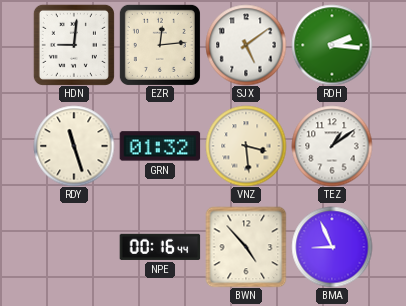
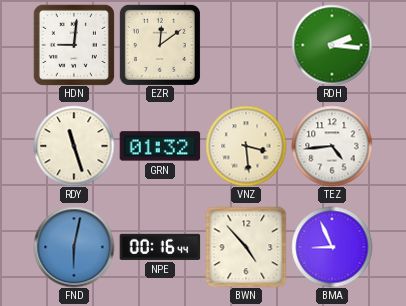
EZR: 12:14 -> 12:09 (160, 45)
SJX: 5:09 -> none (246, 45)
TEZ: 1:09 -> 4:44 (332, 146)
FND: none -> 6:02 (74, 247)
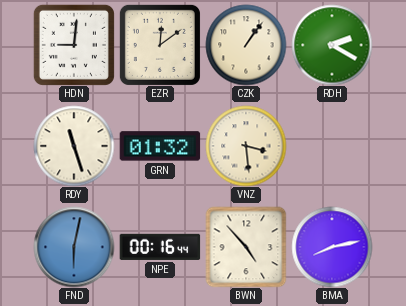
CZK: none -> 1:06 (246, 45)
RDH: 2:16 -> 2:20 (332, 45)
TEZ: 4:44 -> none (332, 146)
BMA: 8:56 -> 8:13 (332, 247)
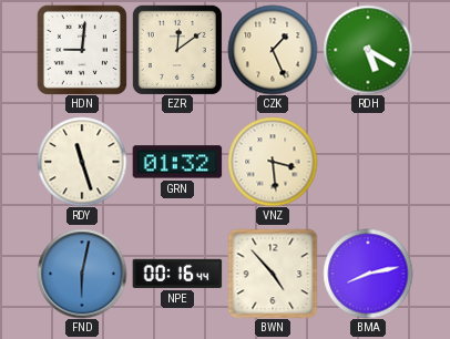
CZK: 1:06 -> 1:26 (273, 50)
RDH: 2:20 -> 5:20 (368, 50)
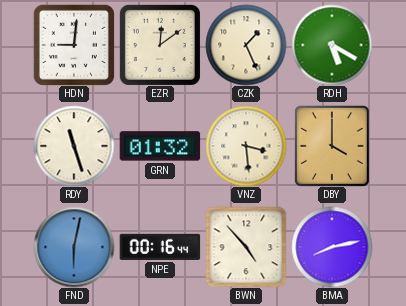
DBY: none -> 4:00 (332, 146)
